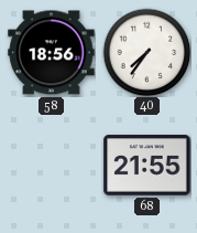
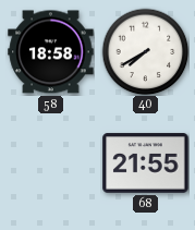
58: 18:56 -> 18:58 (51, 52)
40: 7:36 -> 7:40 (145, 51)
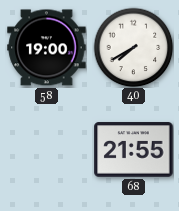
58: 18:58 -> 19:00 (47, 48)
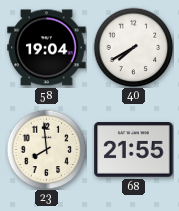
58: 19:00 -> 19:04 (47, 48)
23: none -> 7:59 (46, 149)
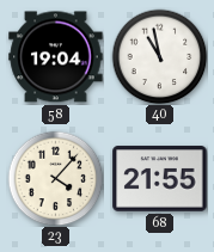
40: 7:40 -> 10:58 (159, 56)
23: 7:59 -> 4:07 (55, 178)
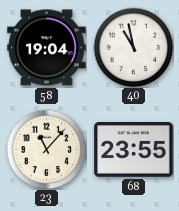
23: 4:07 -> 11:07 (46, 149)
68: 21:55 -> 23:55 (134, 150)
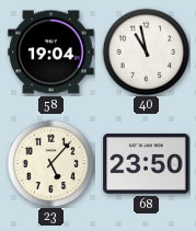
23: 11:07 -> 5:07 (50, 163)
68: 23:55 -> 23:50 (147, 164)
